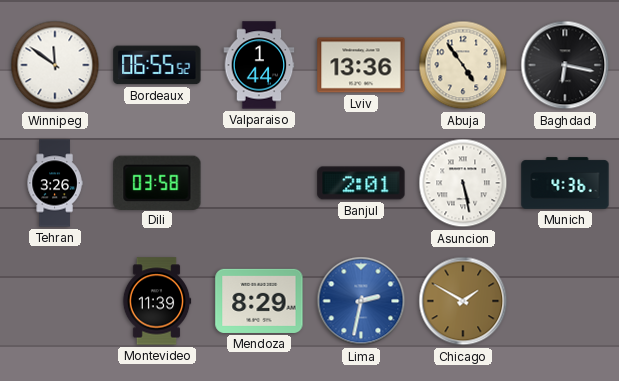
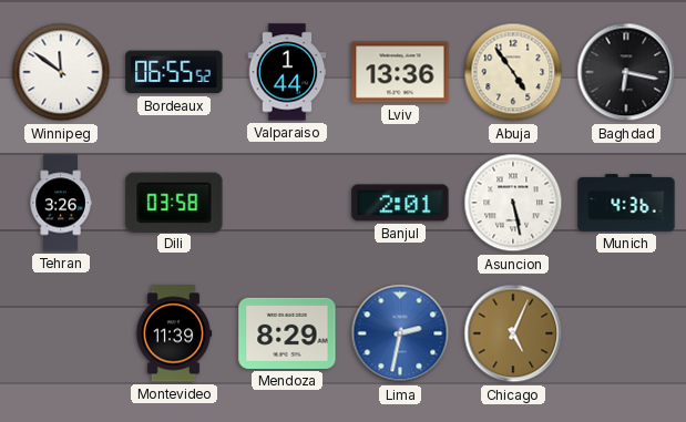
Chicago: 1:50 -> 5:04 (513, 333)
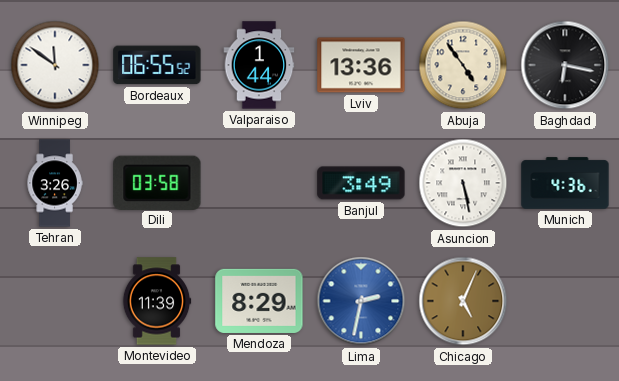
Banjul: 2:01 -> 3:49 (361, 183)
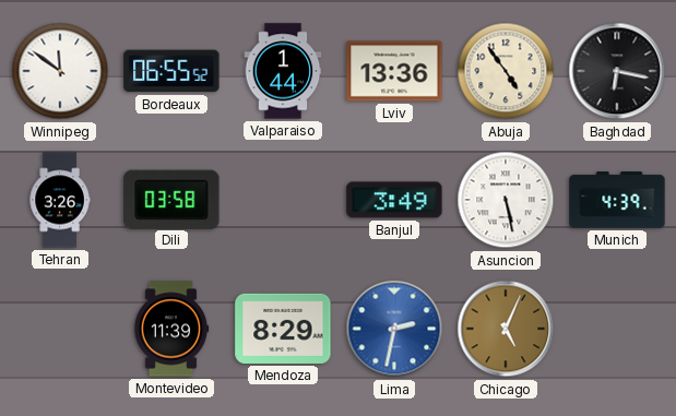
Munich: 4:36 -> 4:39 (617, 200)
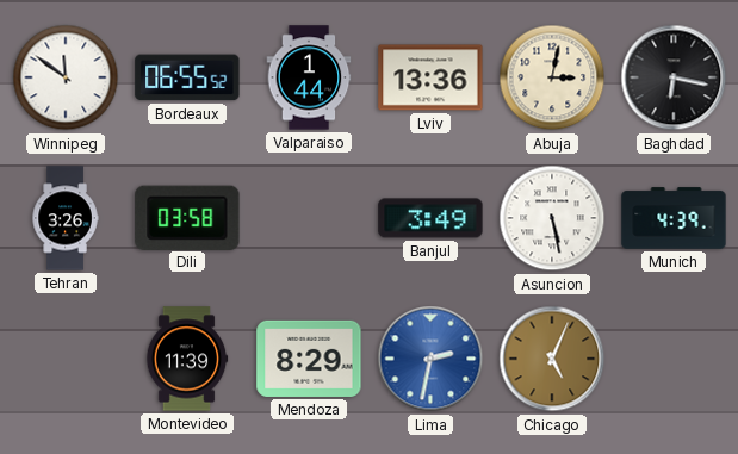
Abuja: 4:54 -> 3:02 (552, 77)
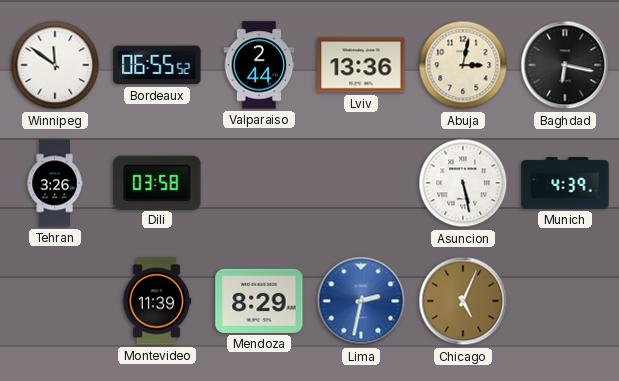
Valparaiso: 1:44 -> 2:44 (259, 65)
Banjul: 3:49 -> none (430, 218)
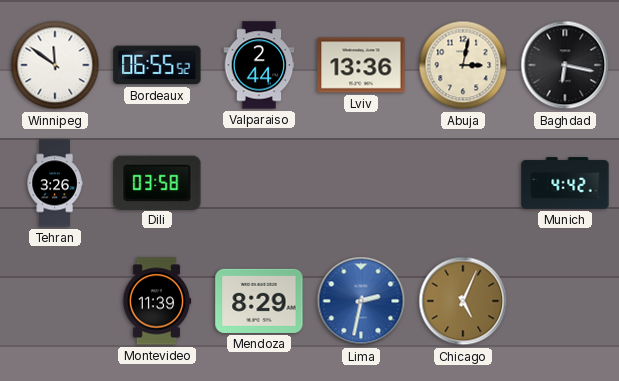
Asuncion: 5:28 -> none (463, 183)
Munich: 4:39 -> 4:42 (565, 183)
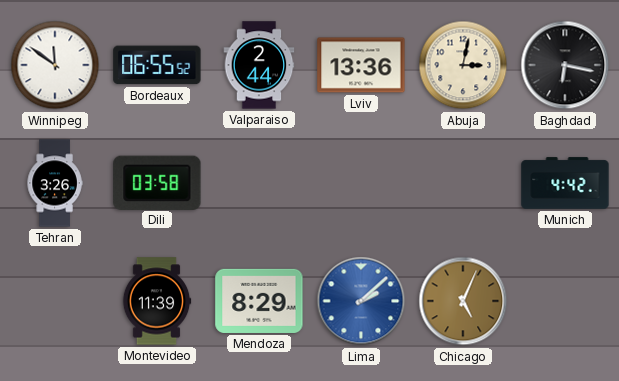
Lima: 2:32 -> 2:08 (361, 301)
